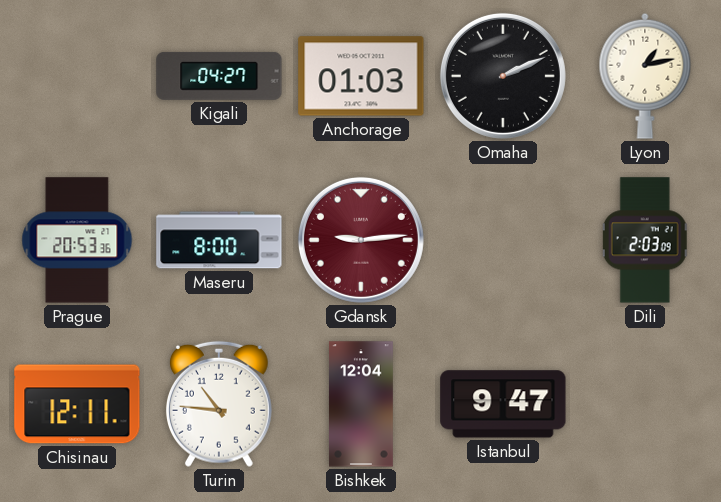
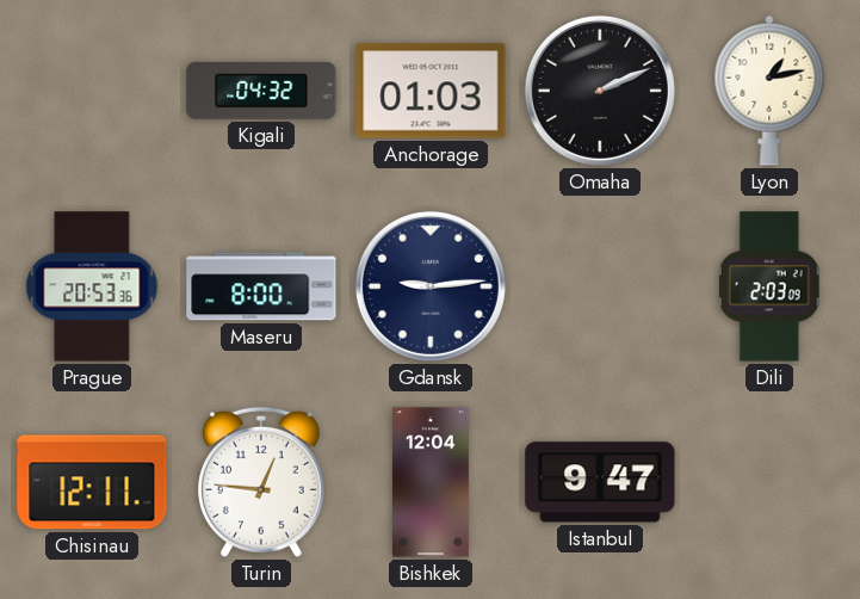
Kigali: 04:27 -> 04:32 (261, 91)
Gdansk dial: burgundy -> navy (431, 286)
Turin: 10:46 -> 12:46 (261, 482)
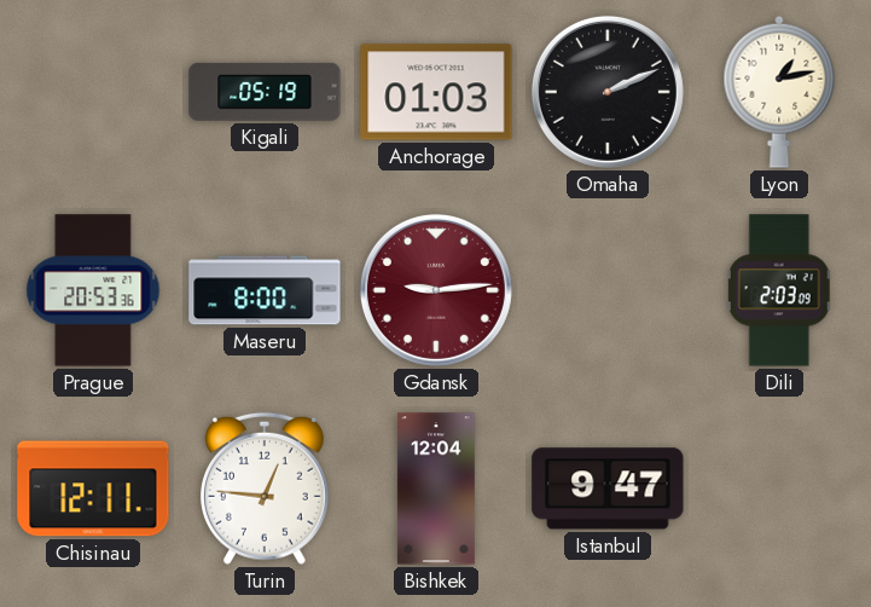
Kigali: 04:32 -> 05:19 (265, 92)
Gdansk dial: navy -> burgundy (436, 290)
